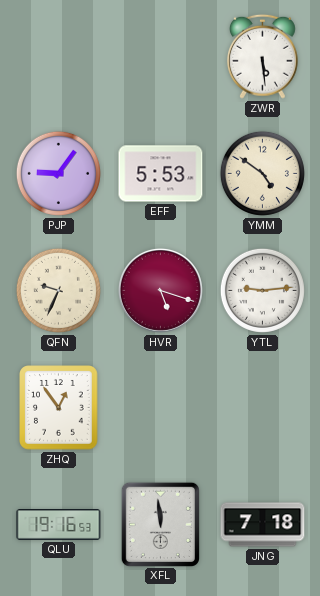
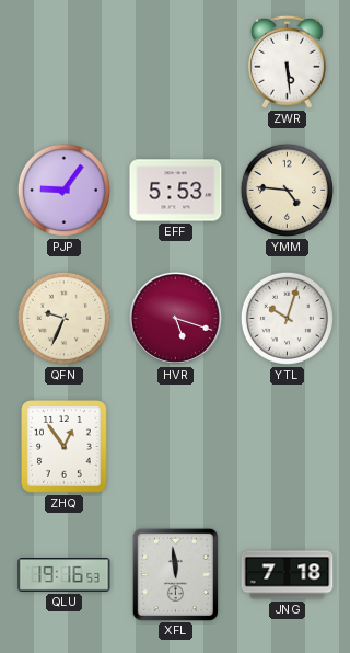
YMM: 4:51 -> 4:46 (287, 190)
YTL: 9:14 -> 10:03 (287, 318)
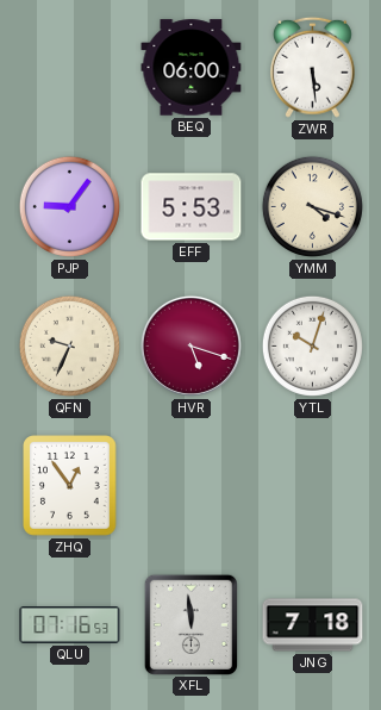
BEQ: none -> 06:00 (192, 68)
YMM: 4:46 -> 4:18 (312, 206)
QLU: 19:16 -> 07:16 (70, 625)
